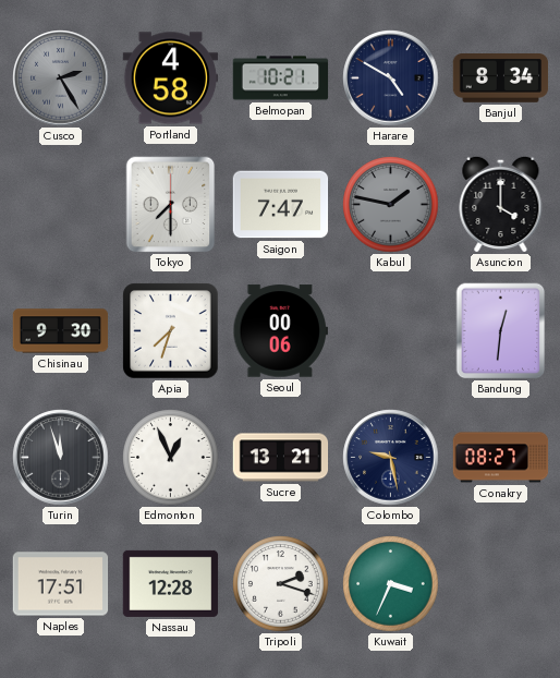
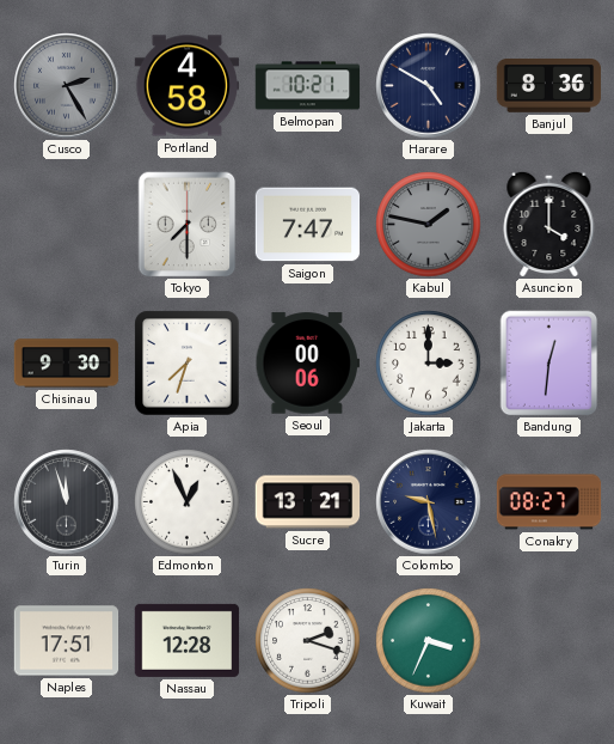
Banjul: 8:34 -> 8:36 (549, 86)
Jakarta: none -> 3:00 (429, 364)
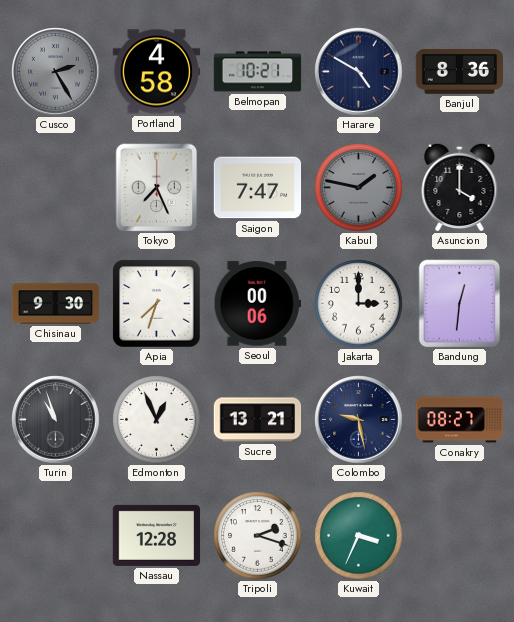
Tokyo: 7:30 -> 7:26 (157, 188)
Turin: 11:57 -> 10:57 (56, 420)
Naples: 17:51 -> none (67, 641)
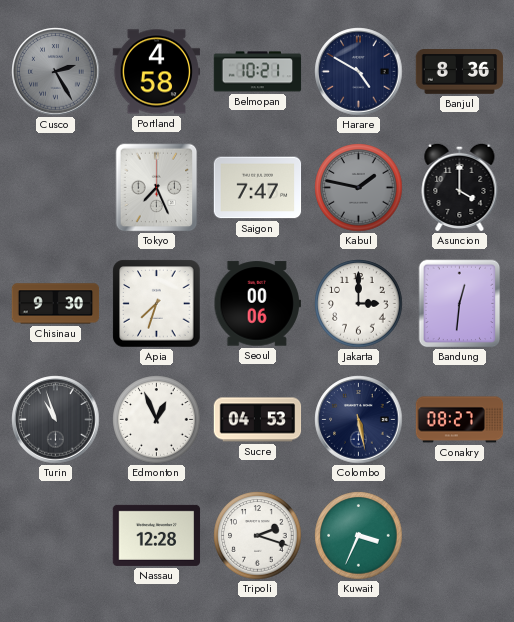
Sucre: 13:21 -> 04:53 (258, 420)
Colombo: 9:28 -> 5:28 (359, 420)
